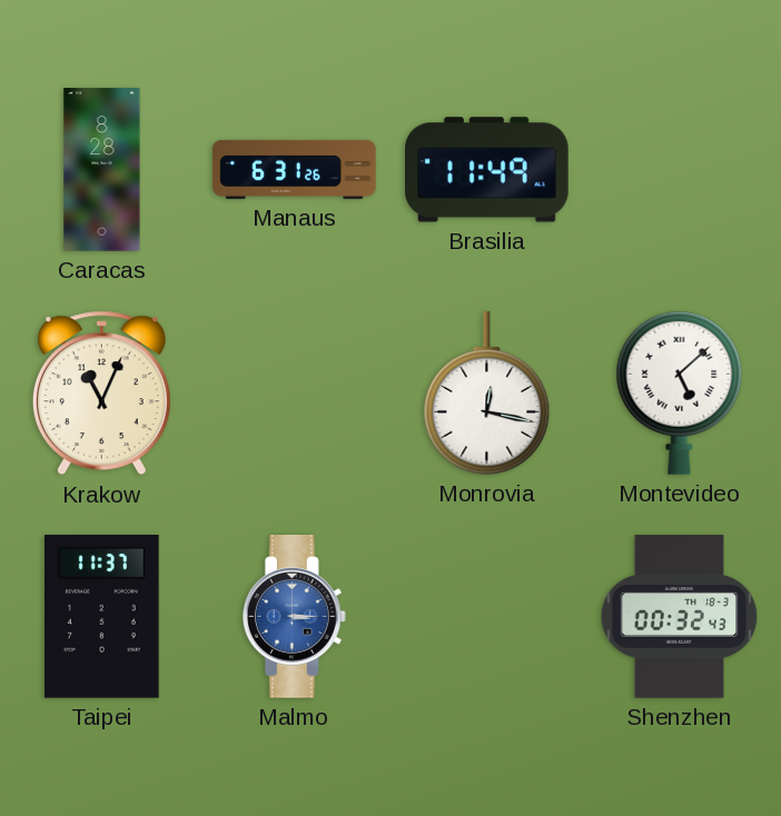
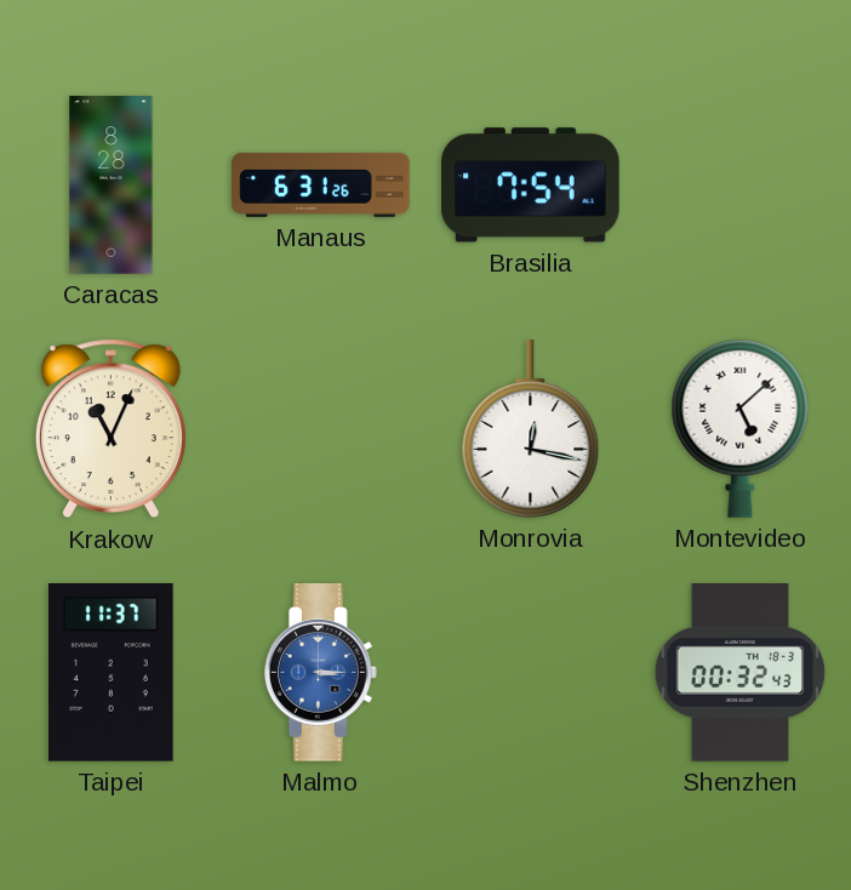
Brasilia: 11:49 -> 7:54 (531, 186)
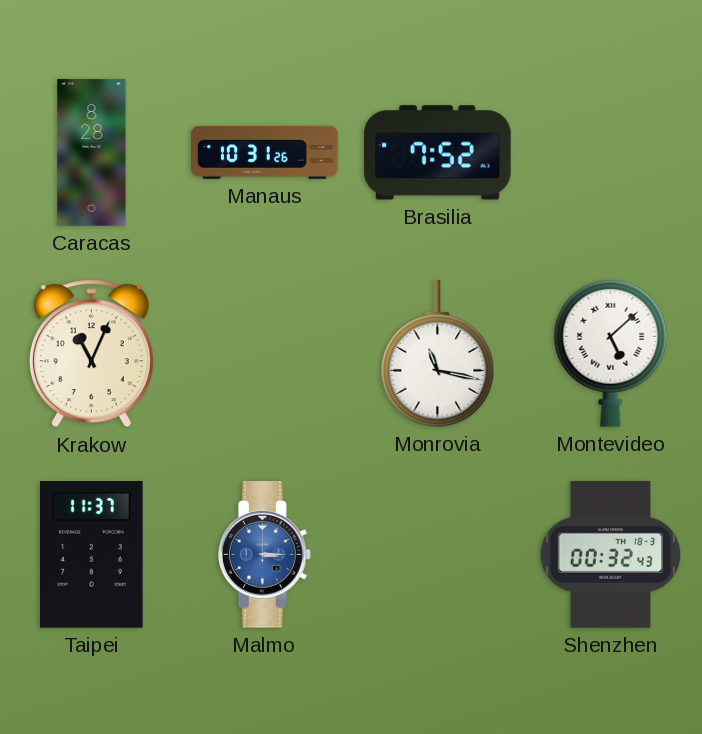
Manaus: 6:31 -> 10:31 (265, 152)
Brasilia: 7:54 -> 7:52 (438, 153)
Monrovia: 12:17 -> 11:17 (438, 354)
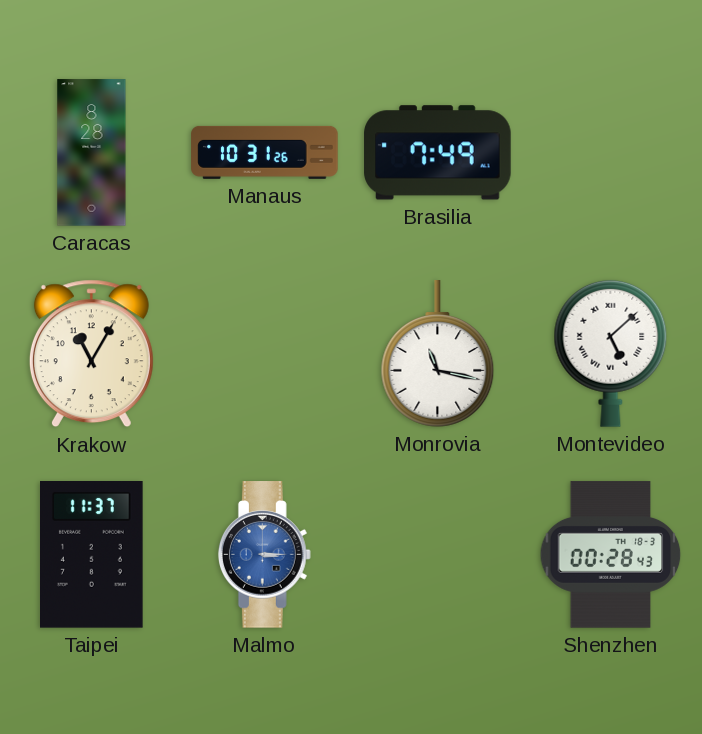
Brasilia: 7:52 -> 7:49 (438, 153)
Krakow: 11:04 -> 11:05 (91, 354)
Shenzhen: 00:32 -> 00:28 (611, 555)
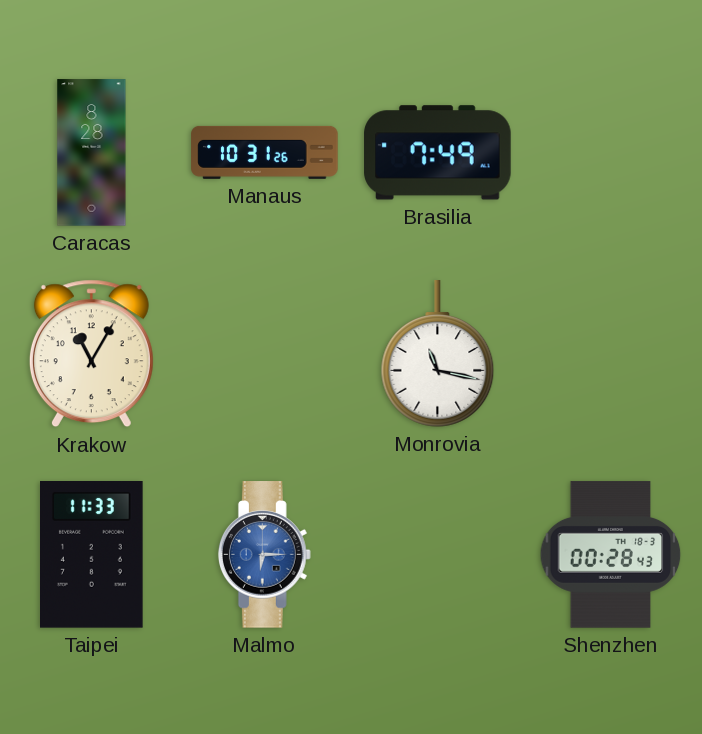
Montevideo: 5:08 -> none (611, 353)
Taipei: 11:37 -> 11:33 (92, 555)
Malmo: 3:15 -> 6:15 (264, 555)
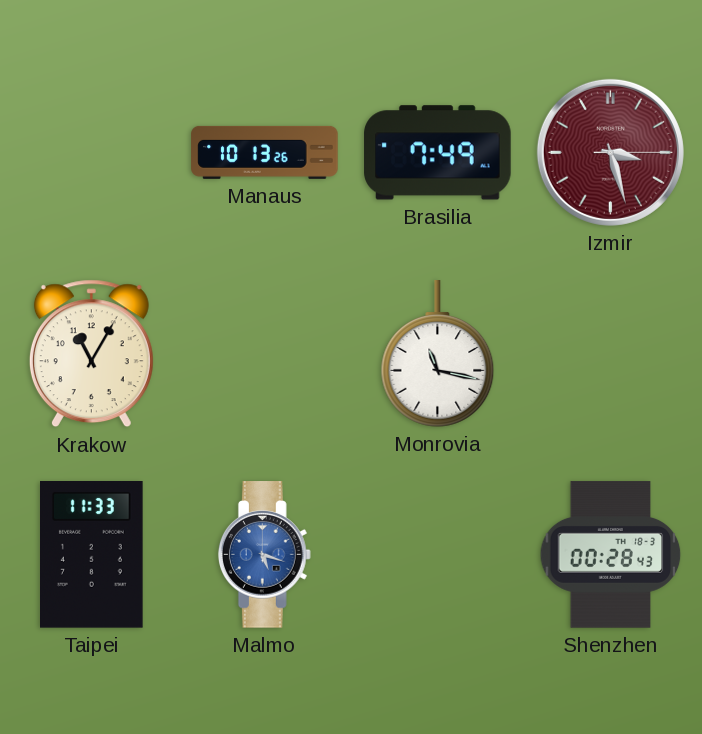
Caracas: 8:28 -> none (92, 153)
Manaus: 10:31 -> 10:13 (265, 152)
Izmir: none -> 3:27 (610, 152)
Malmo: 6:15 -> 5:18 (264, 555)
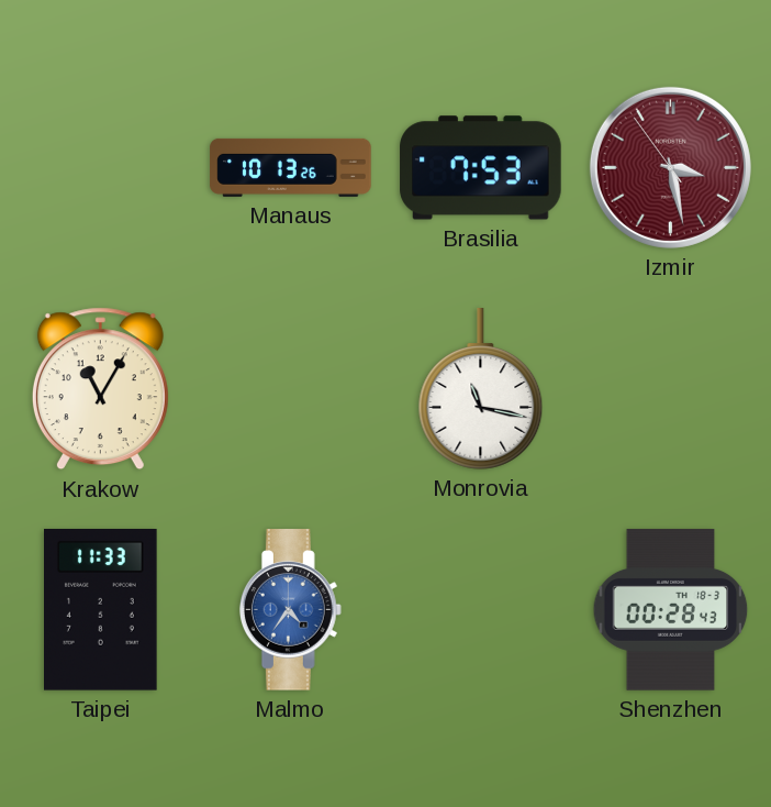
Brasilia: 7:49 -> 7:53 (481, 168)
Izmir: 3:27:15 -> 3:27:54 (670, 167)
Malmo: 5:18 -> 4:36 (290, 610)
